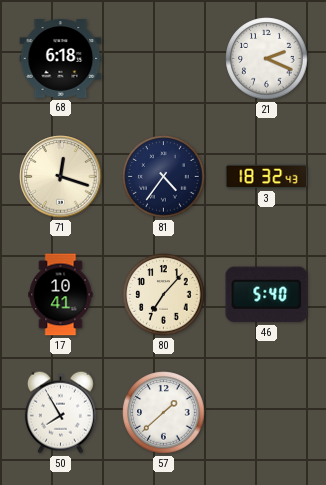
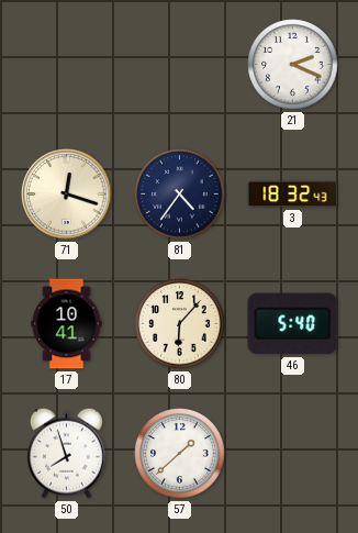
68: 6:18 -> none (61, 58)
80: 7:07 -> 6:07 (180, 324)
50: 7:55 -> 7:57 (66, 453)
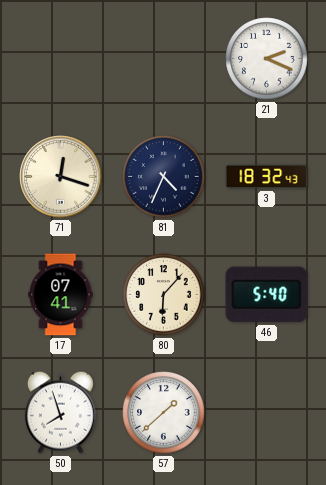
81: 4:36 -> 4:34 (164, 177)
17: 10:41 -> 07:41 (61, 295)
